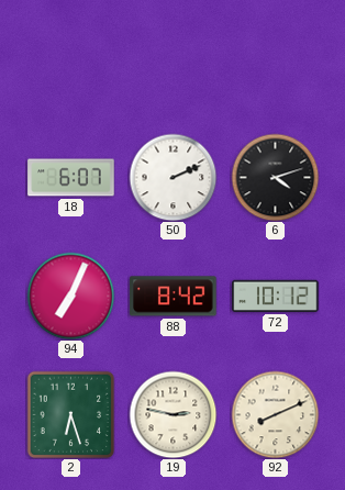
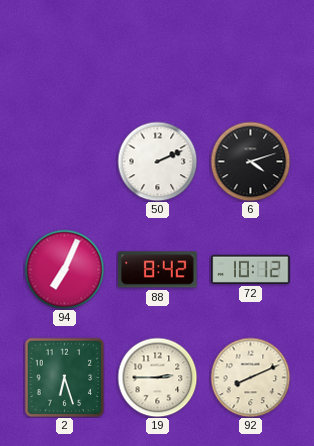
18: 6:07 -> none (71, 178)
19: 2:47 -> 2:45 (157, 377)
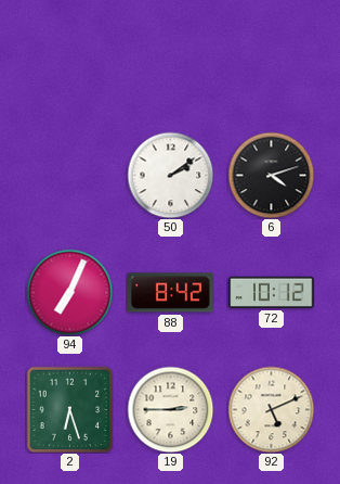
50: 2:11 -> 2:09 (170, 175)
92: 8:11 -> 5:11 (271, 409)
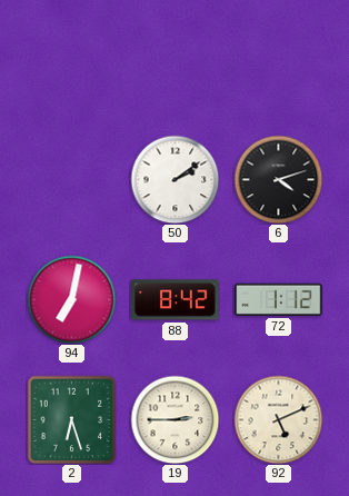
94: 7:04 -> 7:02 (71, 299)
72: 10:12 -> 1:12 (279, 299)
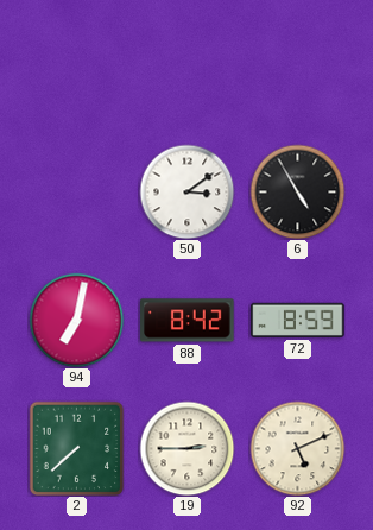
50: 2:09 -> 3:09 (186, 191)
6: 4:12 -> 4:55 (297, 191)
72: 1:12 -> 8:59 (298, 320)
2: 6:27 -> 7:38 (76, 448)
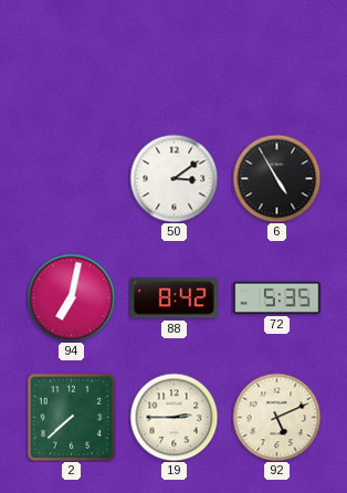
72: 8:59 -> 5:35 (277, 297)
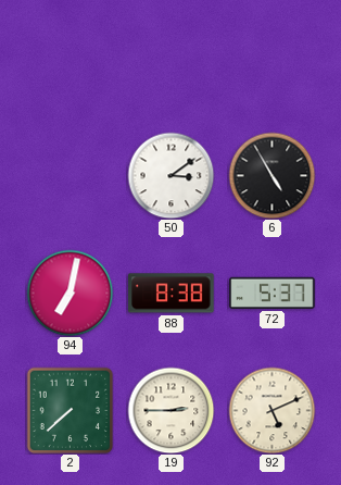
88: 8:42 -> 8:38 (172, 294)
72: 5:35 -> 5:37 (273, 293)
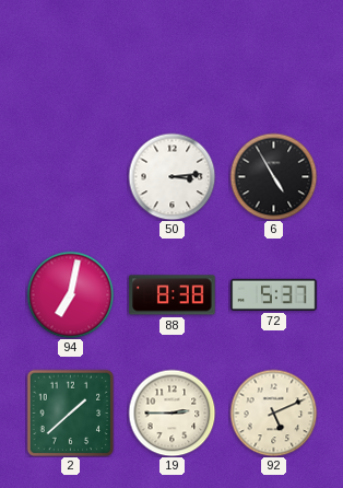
50: 3:09 -> 3:14 (171, 176)
2: 7:38 -> 1:38 (70, 413)
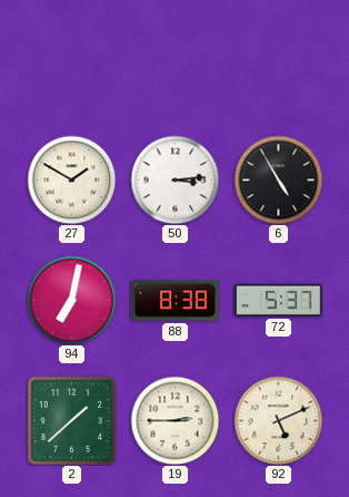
27: none -> 1:50 (71, 179)
